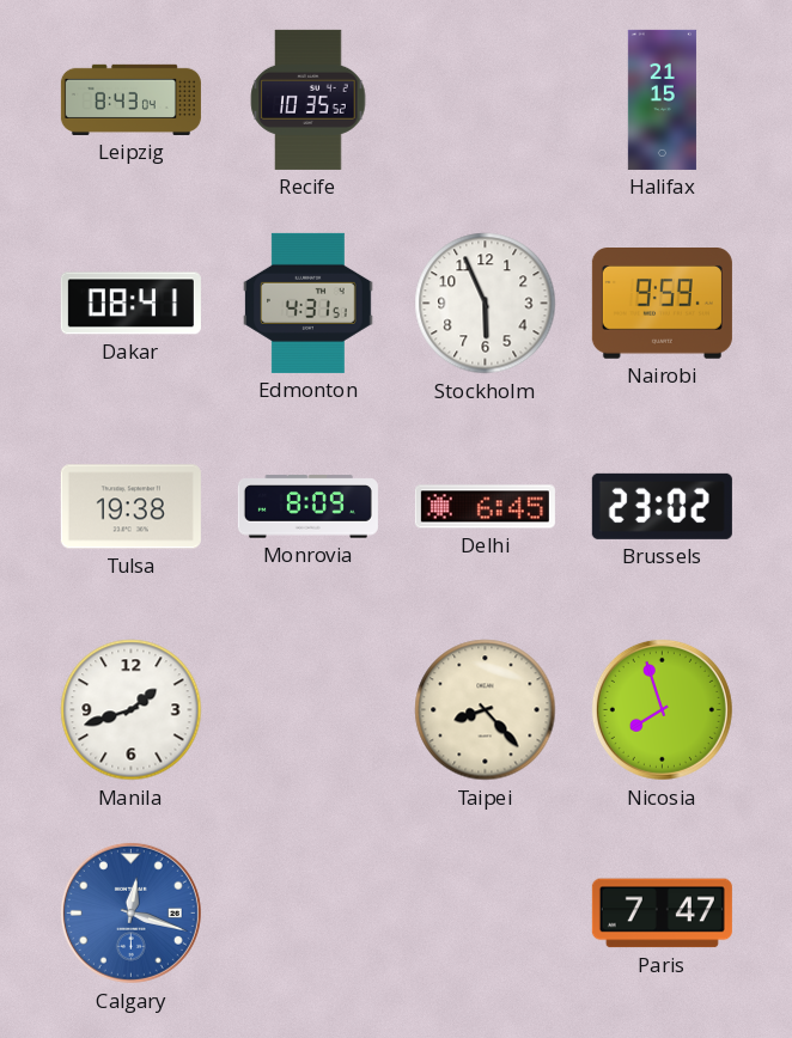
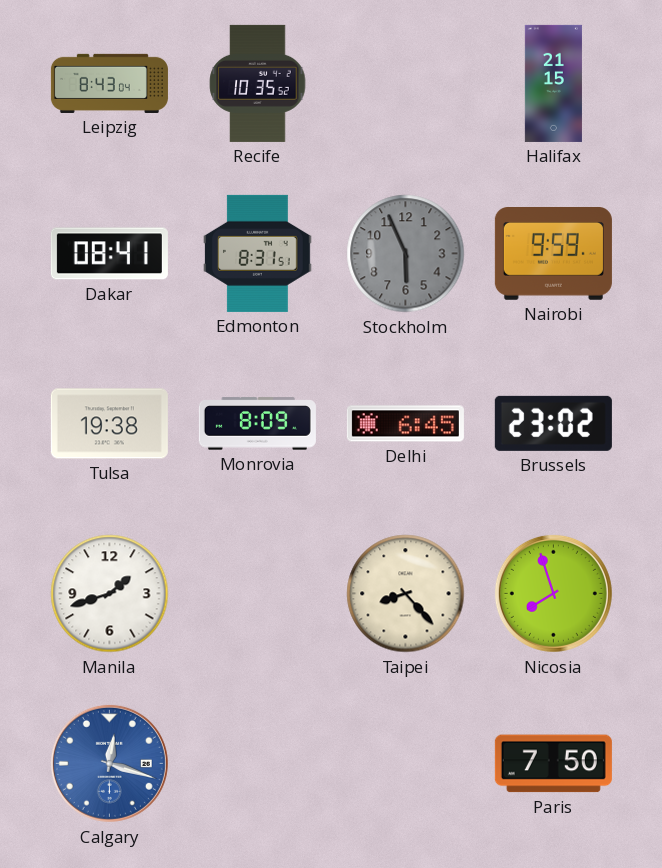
Edmonton: 4:31 -> 8:31 (258, 253)
Stockholm dial: white -> grey (406, 254)
Paris: 7:47 -> 7:50 (553, 764)
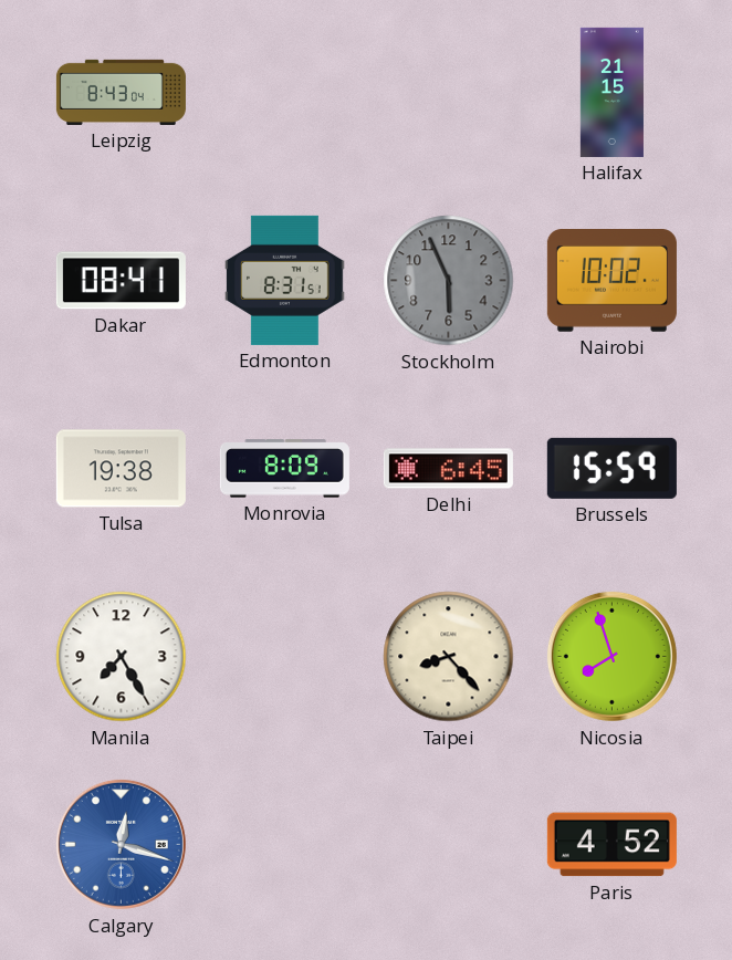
Recife: 10:35 -> none (258, 83)
Nairobi: 9:59 -> 10:02 (611, 281)
Brussels: 23:02 -> 15:59 (611, 468)
Manila: 1:42 -> 7:25 (122, 657)
Paris: 7:50 -> 4:52 (611, 845)
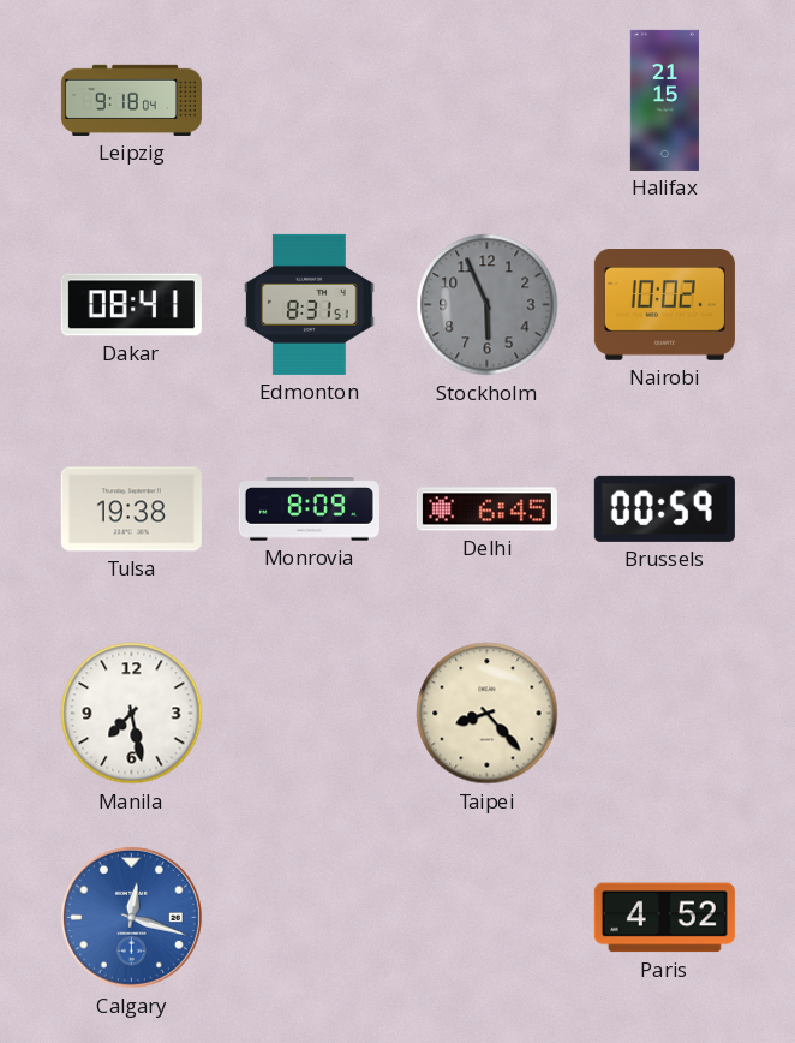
Leipzig: 8:43 -> 9:18 (131, 100)
Brussels: 15:59 -> 00:59 (664, 508)
Manila: 7:25 -> 7:28 (132, 714)
Nicosia: 7:57 -> none (611, 656)
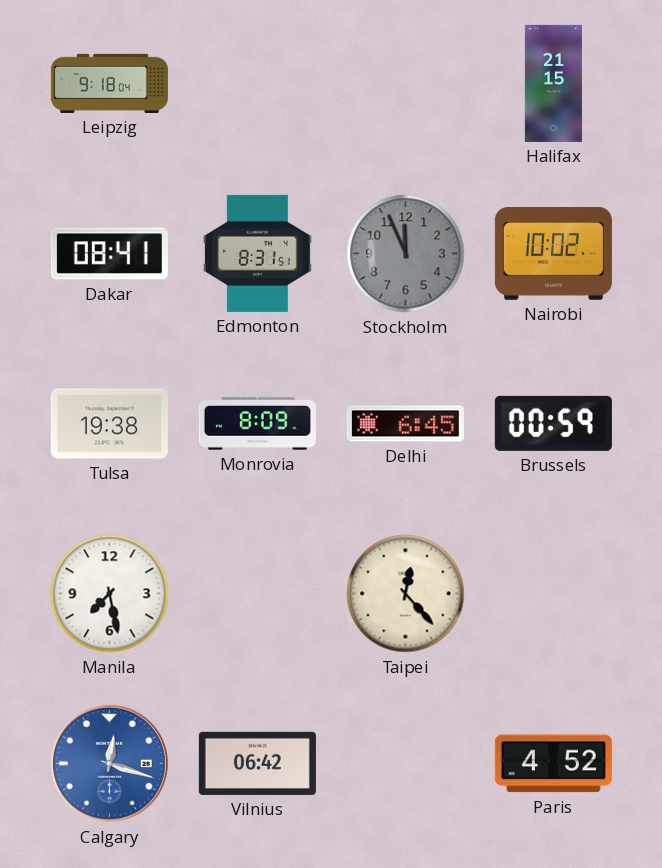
Stockholm: 5:56 -> 11:56 (406, 254)
Taipei: 8:23 -> 12:23 (406, 594)
Vilnius: none -> 06:42 (257, 763)
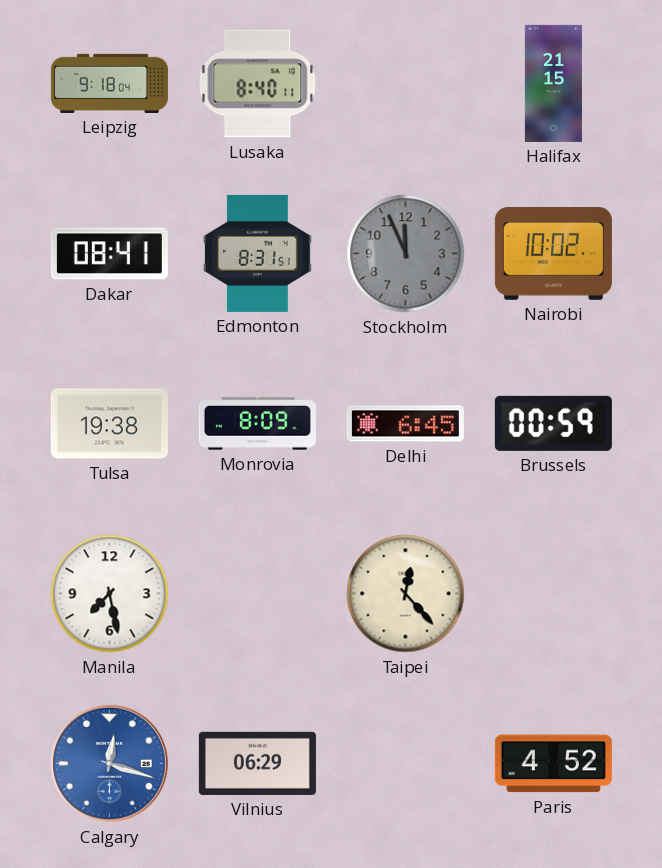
Lusaka: none -> 8:40 (258, 84)
Vilnius: 06:42 -> 06:29 (257, 763)
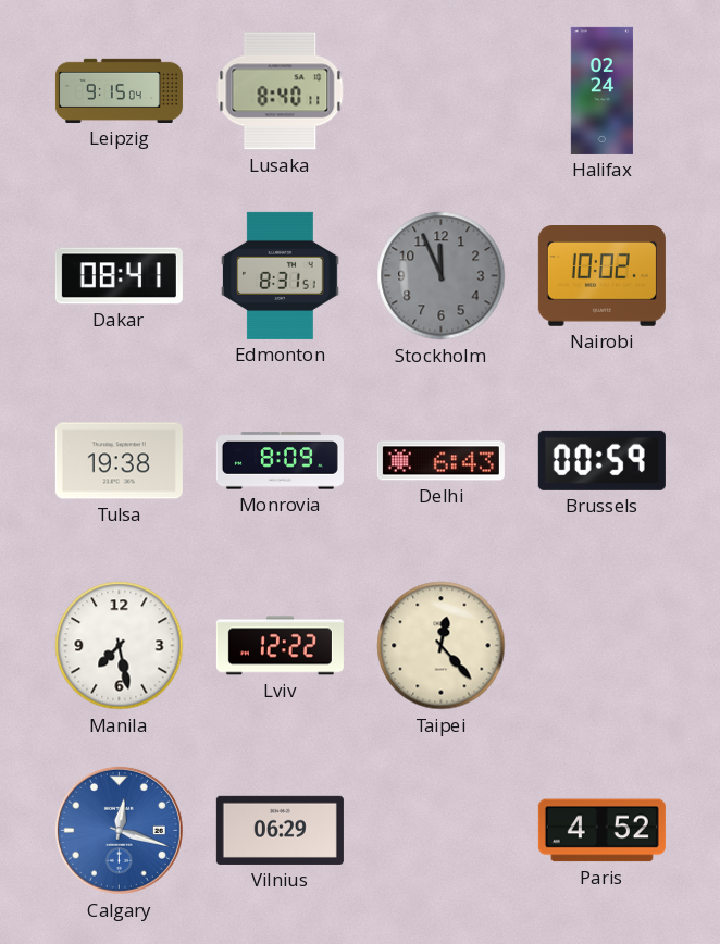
Leipzig: 9:18 -> 9:15 (119, 90)
Halifax: 21:15 -> 02:24 (601, 90)
Delhi: 6:45 -> 6:43 (440, 461)
Lviv: none -> 12:22 (280, 646)
